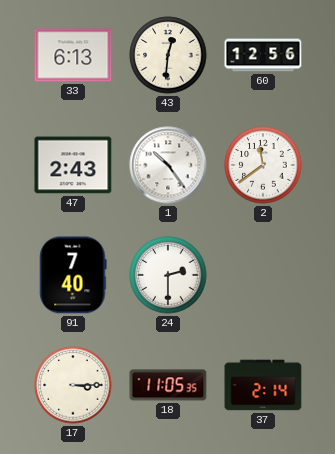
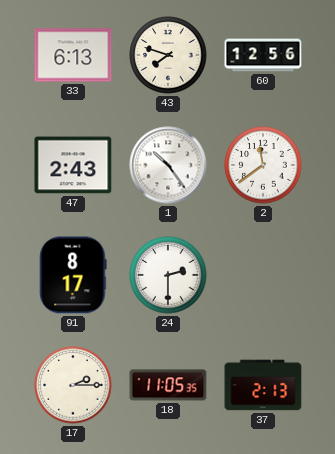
43: 12:31 -> 7:48 (168, 55)
91: 7:40 -> 8:17 (73, 275)
17: 3:15 -> 2:15 (73, 385)
37: 2:14 -> 2:13 (263, 385)
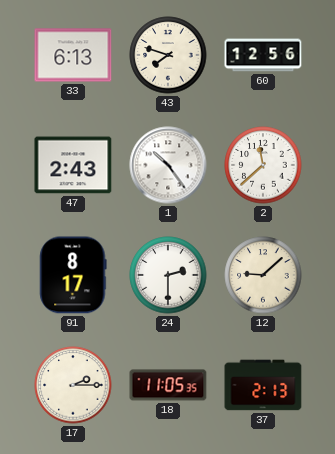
2: 11:39 -> 11:38 (263, 165)
12: none -> 9:08 (263, 275)
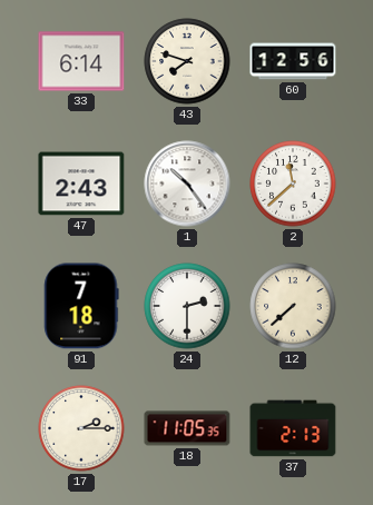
33: 6:13 -> 6:14 (81, 61)
91: 8:17 -> 7:18 (81, 306)
12: 9:08 -> 7:38 (293, 306)
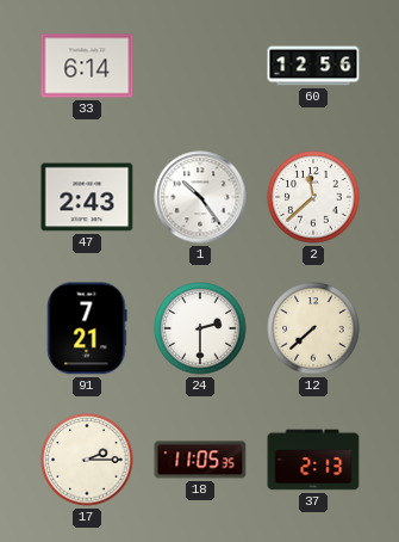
43: 7:48 -> none (187, 61)
91: 7:18 -> 7:21 (87, 328)
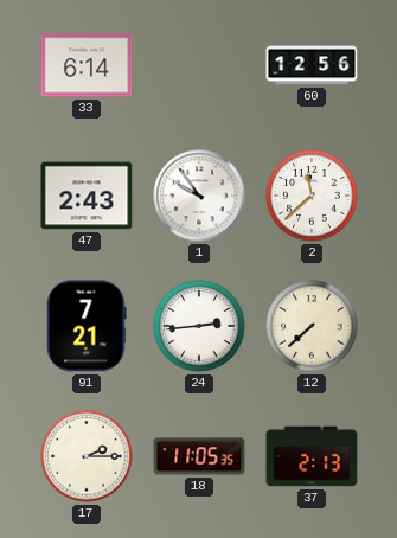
1: 10:24 -> 9:54 (199, 196)
24: 2:30 -> 2:44 (199, 326)
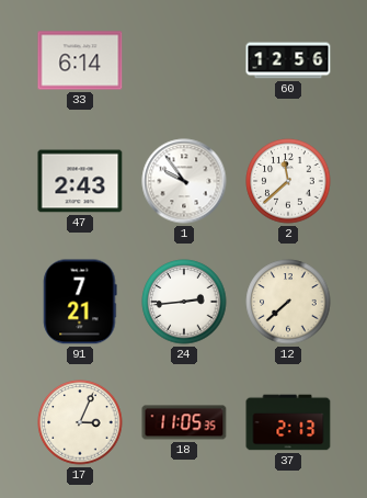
17: 2:15 -> 3:04 (80, 422)
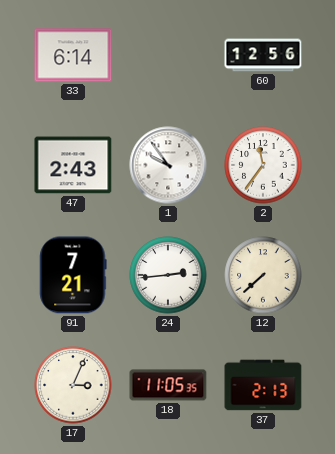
2: 11:38 -> 11:36 (263, 165)
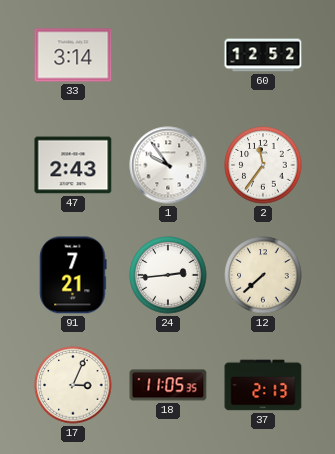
33: 6:14 -> 3:14 (73, 55)
60: 12:56 -> 12:52 (263, 55)
